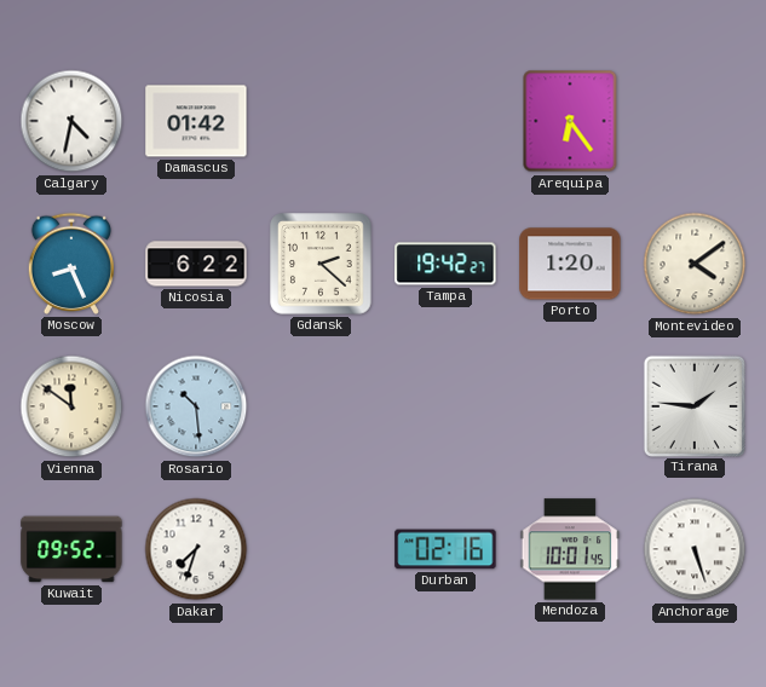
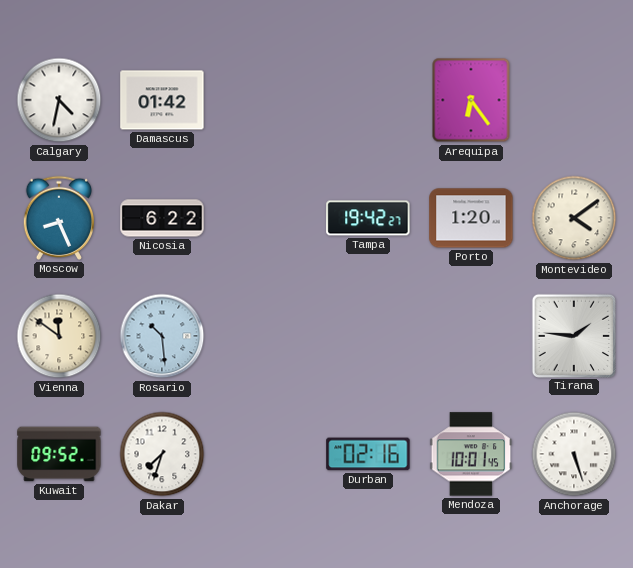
Gdansk: 2:22 -> none (321, 264)
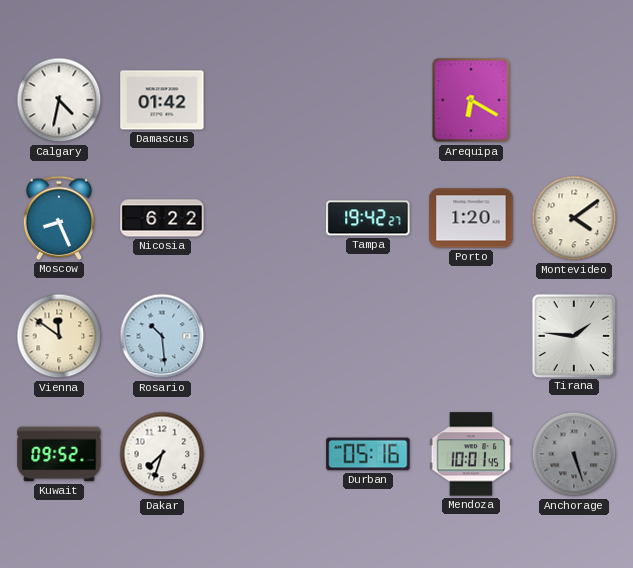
Arequipa: 6:24 -> 6:20 (471, 100)
Durban: 02:16 -> 05:16 (368, 454)
Anchorage dial: white -> grey (574, 454)
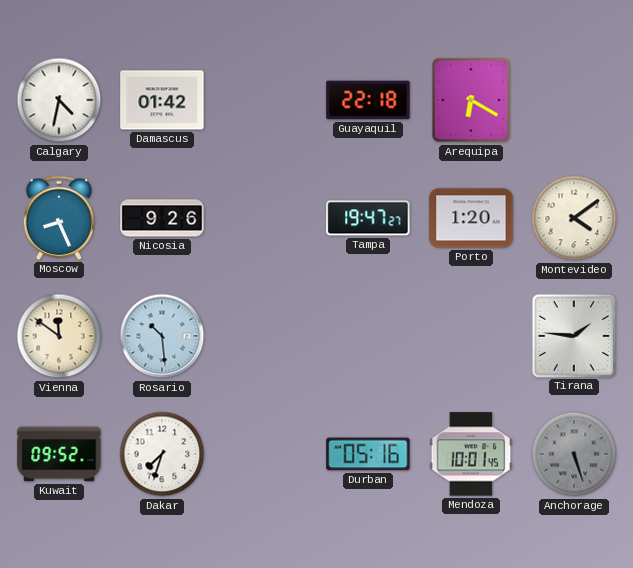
Guayaquil: none -> 22:18 (368, 100)
Nicosia: 6:22 -> 9:26 (162, 218)
Tampa: 19:42 -> 19:47 (368, 218)
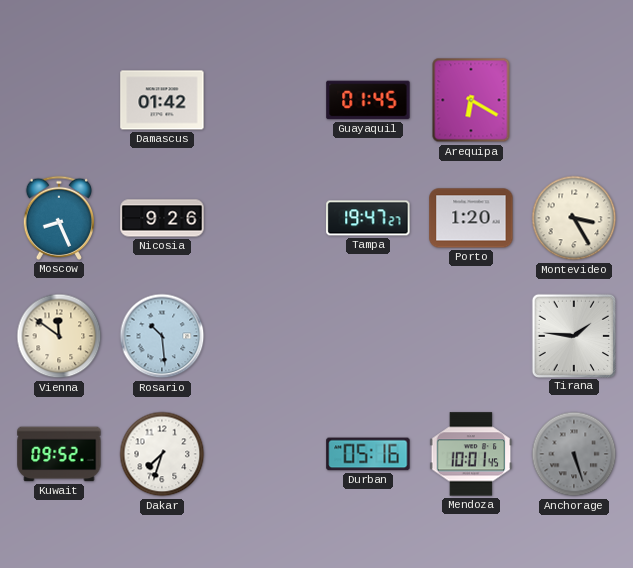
Calgary: 4:32 -> none (59, 100)
Guayaquil: 22:18 -> 01:45 (368, 100)
Montevideo: 4:09 -> 3:25 (574, 218)
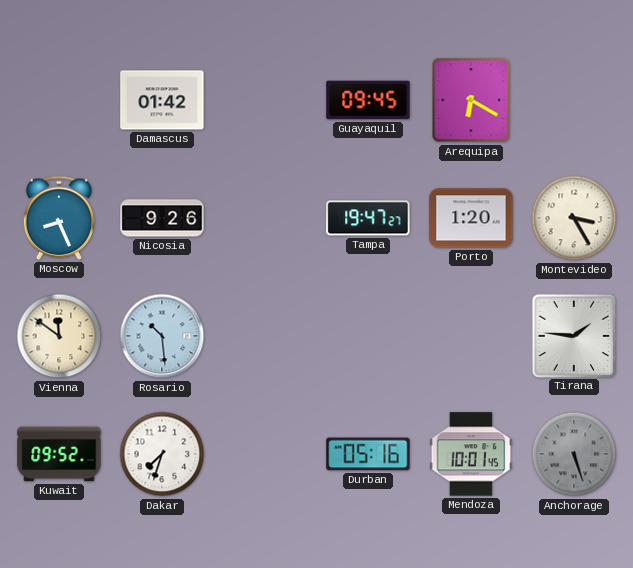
Guayaquil: 01:45 -> 09:45 (368, 100)
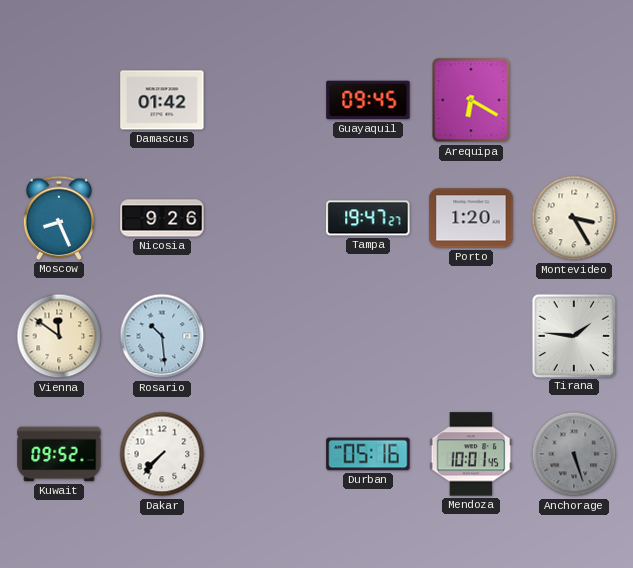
Dakar: 7:33 -> 7:37 (162, 454)
